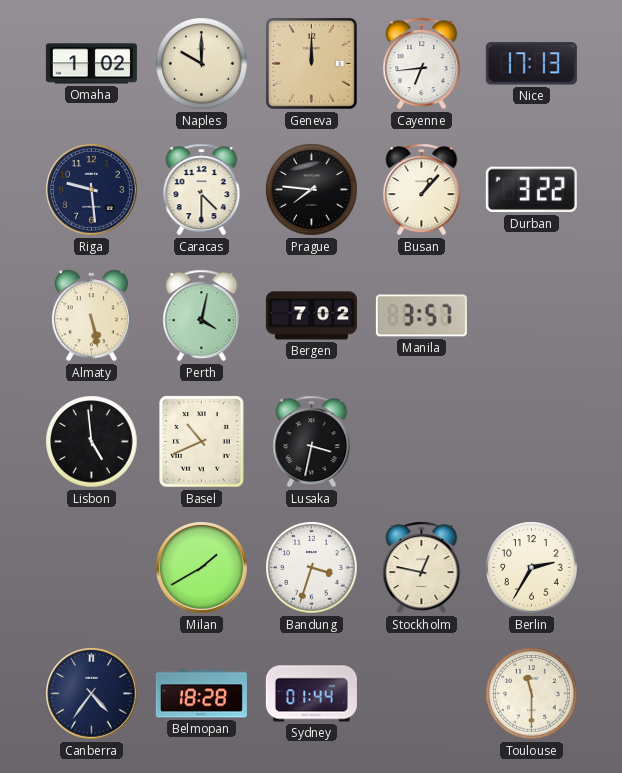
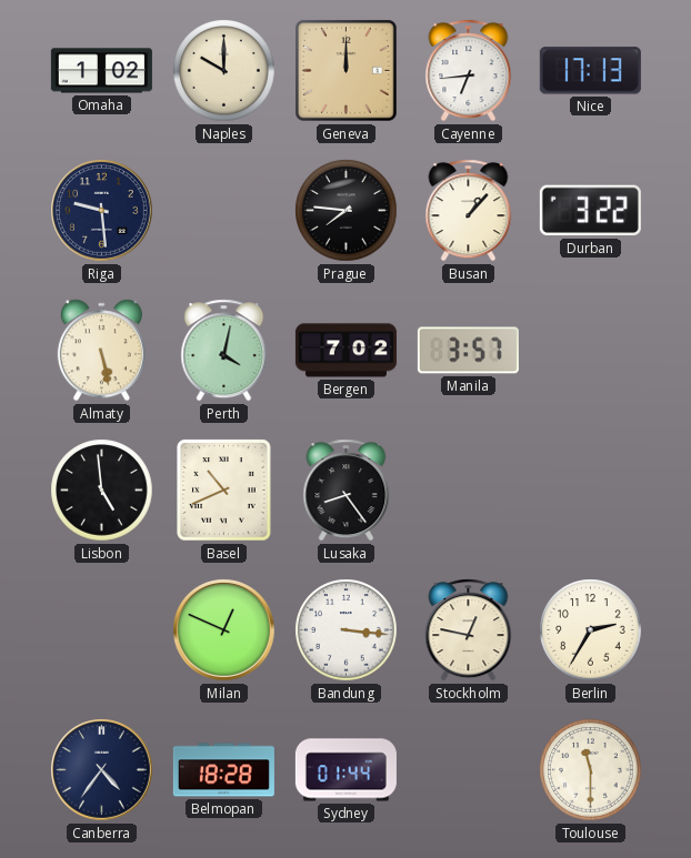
Caracas: 4:30 -> none (202, 190)
Lusaka: 3:32 -> 8:24 (347, 491)
Milan: 1:40 -> 12:49 (224, 630)
Bandung: 3:33 -> 3:16 (347, 630)
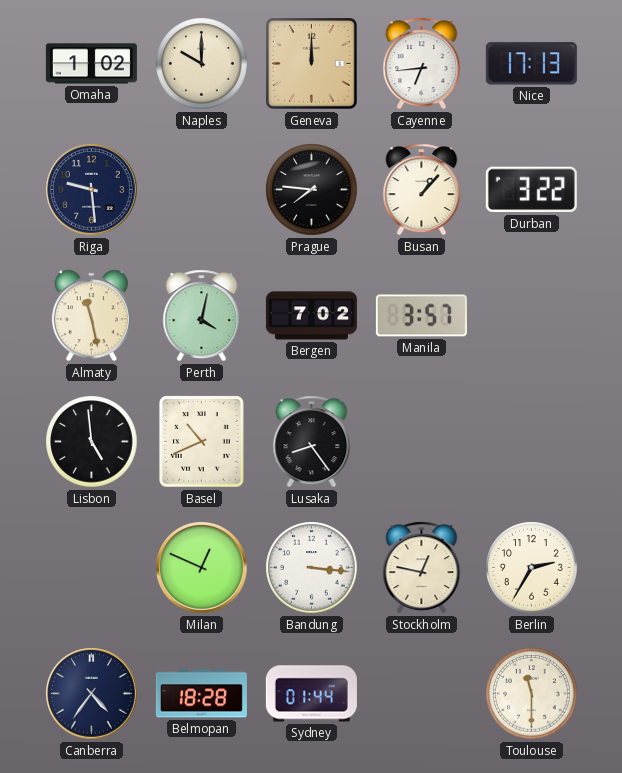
Almaty: 5:28 -> 11:28 (91, 316)
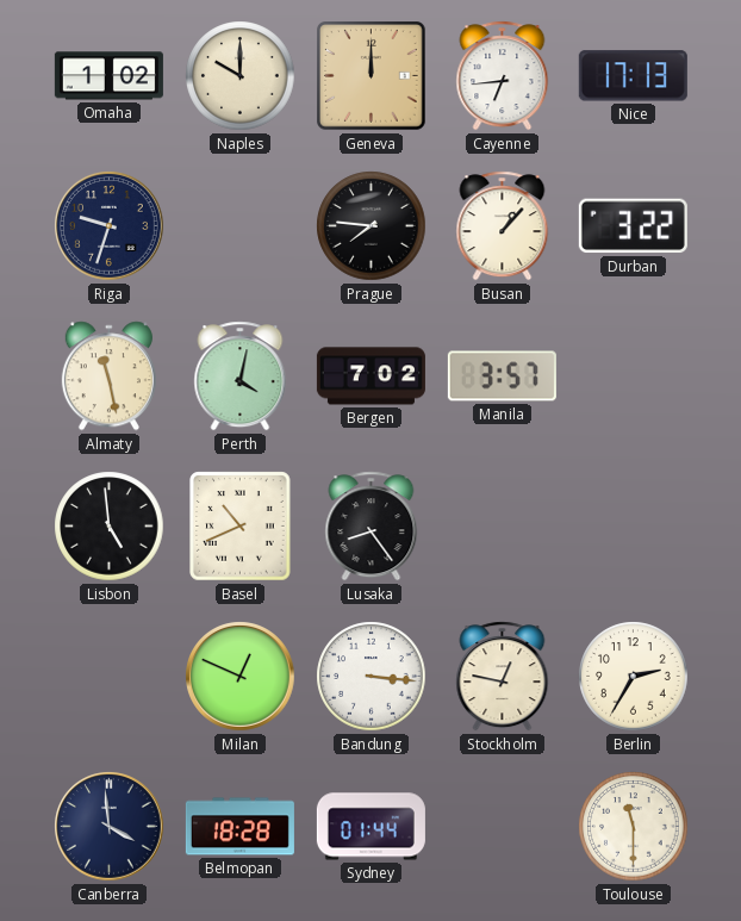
Riga: 9:29 -> 9:33 (110, 226)
Canberra: 4:36 -> 3:59 (110, 827)
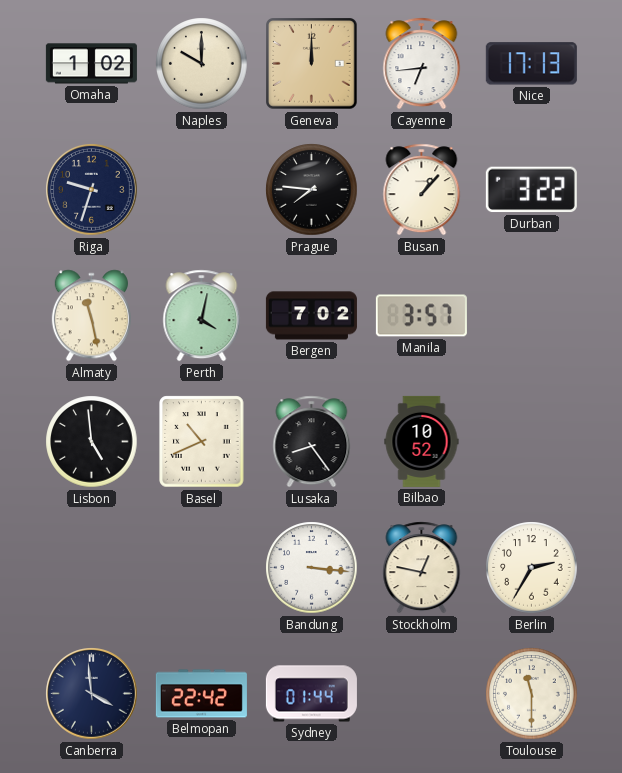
Bilbao: none -> 10:52 (422, 441)
Milan: 12:49 -> none (241, 677)
Belmopan: 18:28 -> 22:42 (201, 694)
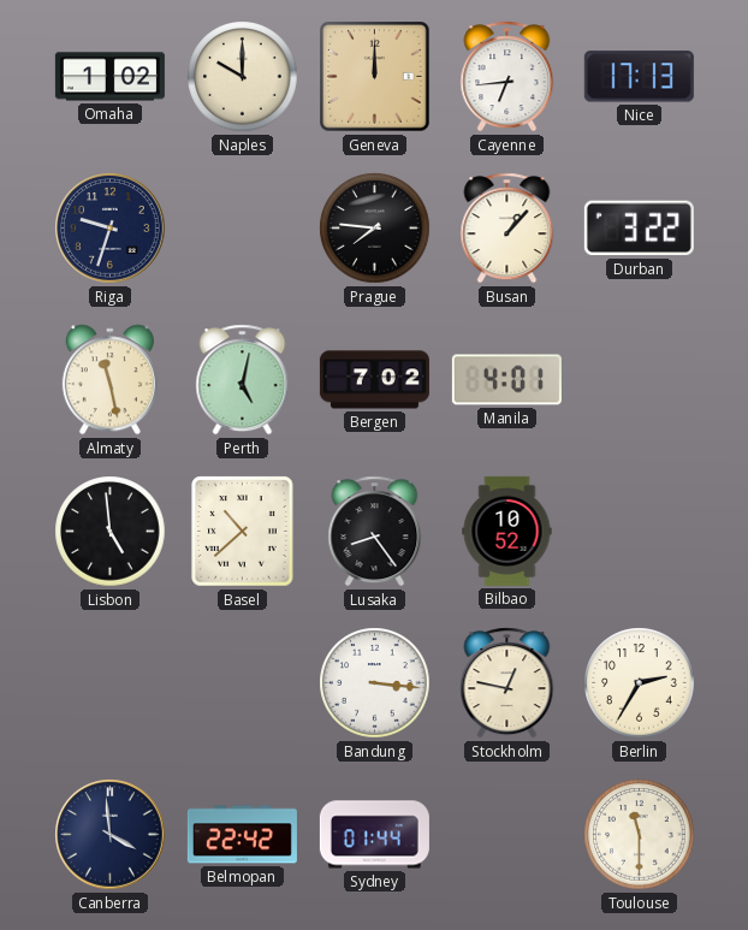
Perth: 4:02 -> 5:02 (243, 380)
Manila: 3:57 -> 4:01 (506, 380)
Basel: 10:41 -> 10:38 (243, 532)
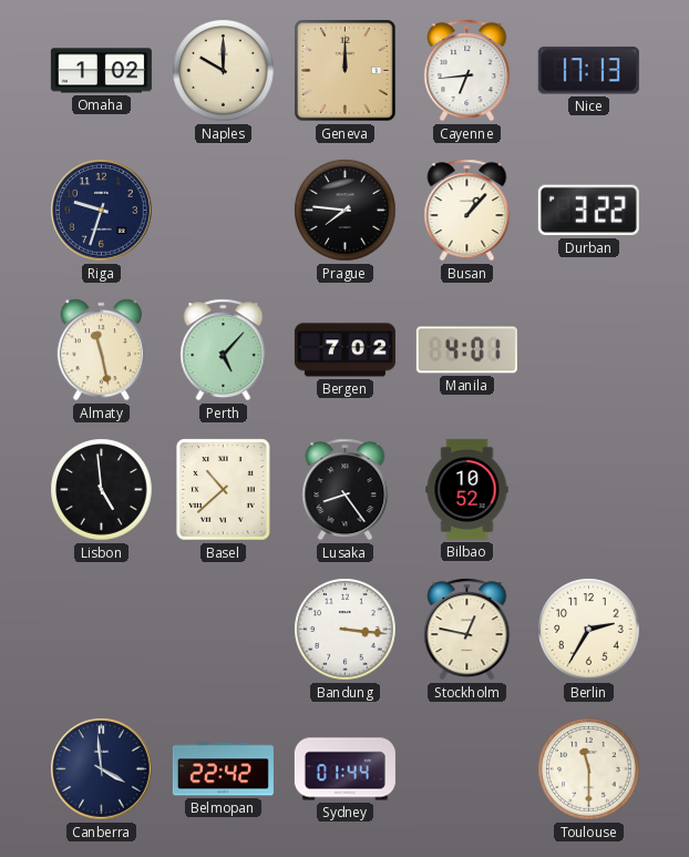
Perth: 5:02 -> 5:07 (224, 350)
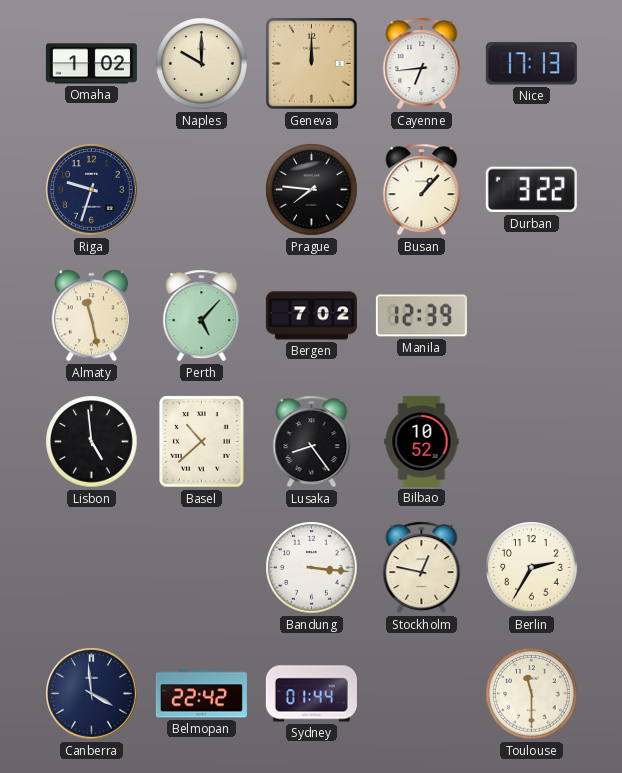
Manila: 4:01 -> 12:39 (421, 316)
